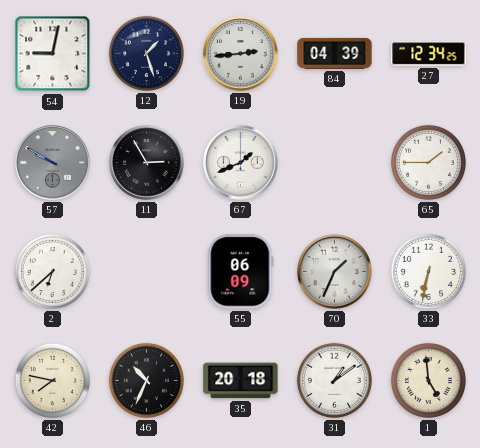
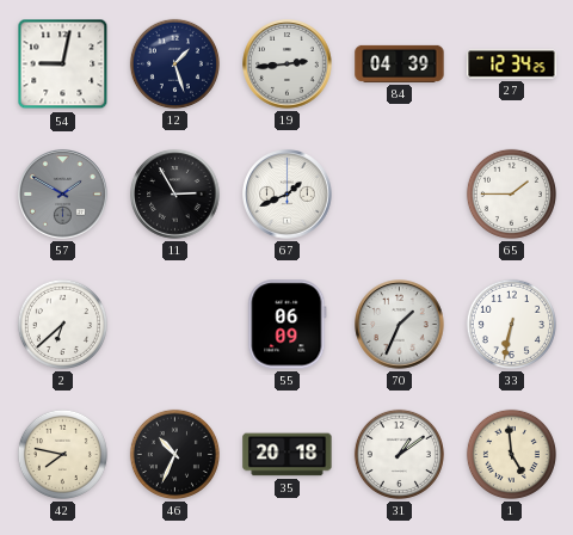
57: 9:50 -> 1:50 (63, 195)
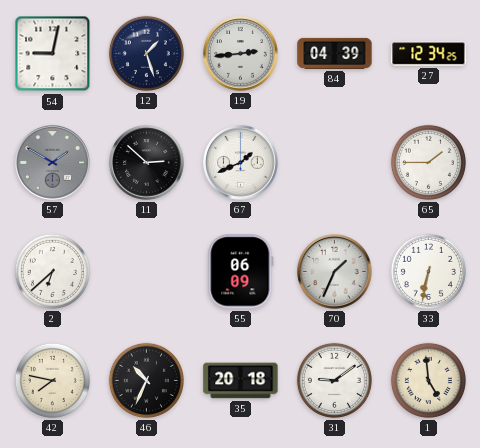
11: 2:55 -> 2:52 (147, 163)
31: 1:09 -> 9:09 (334, 380)
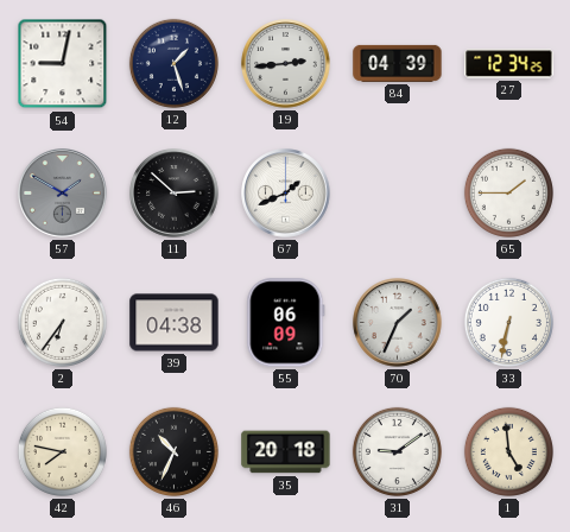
2: 6:38 -> 6:36 (62, 322)
39: none -> 04:38 (175, 323)
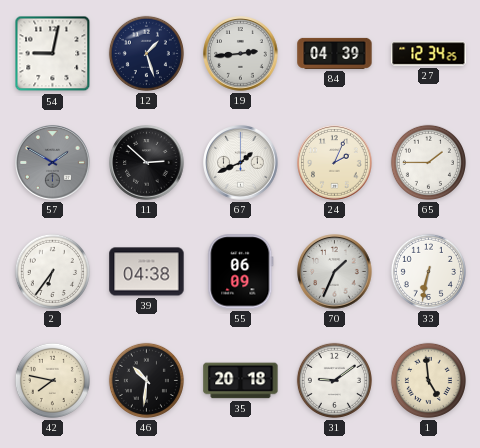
24: none -> 2:04 (335, 163)
46: 10:34 -> 10:31 (146, 380)
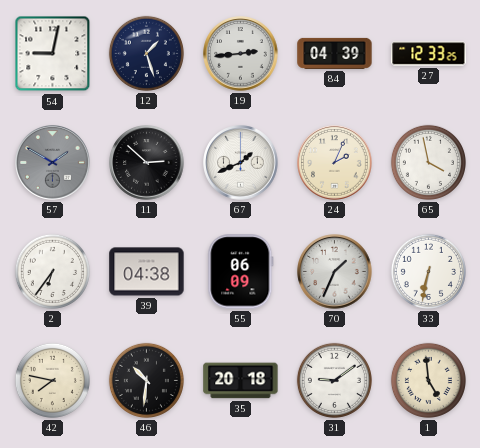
27: 12:34 -> 12:33 (429, 54)
65: 1:45 -> 3:58 (428, 162)
